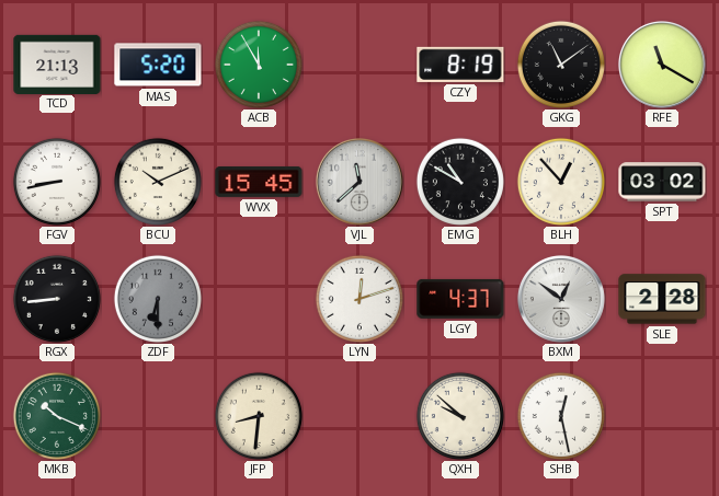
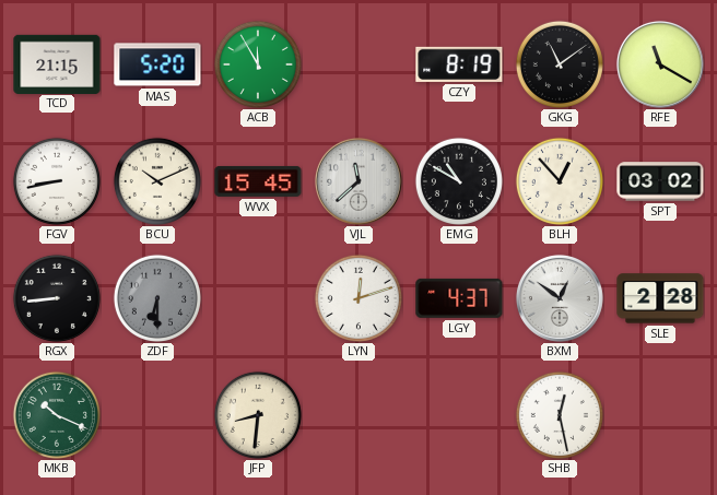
TCD: 21:13 -> 21:15 (57, 63)
QXH: 9:52 -> none (460, 416)
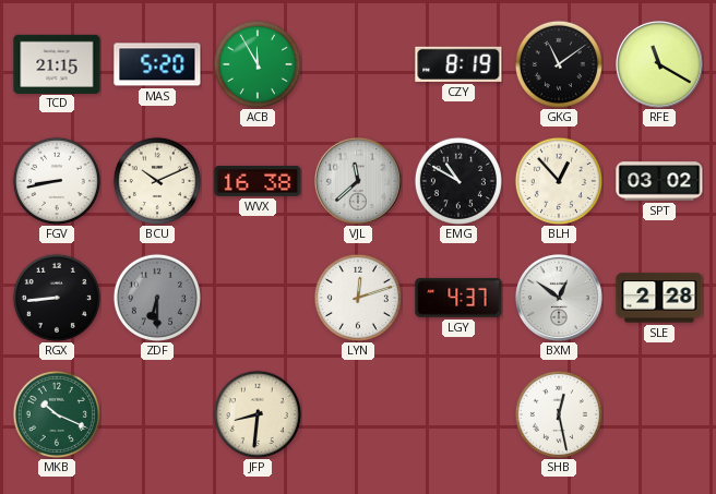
WVX: 15:45 -> 16:38 (258, 181)
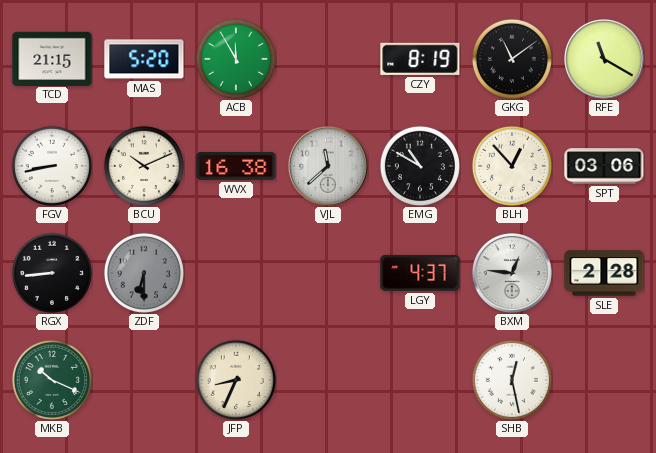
SPT: 03:02 -> 03:06 (604, 166)
LYN: 12:12 -> none (358, 298)
BXM: 12:51 -> 12:46 (512, 273)
JFP: 8:31 -> 8:34 (236, 380)
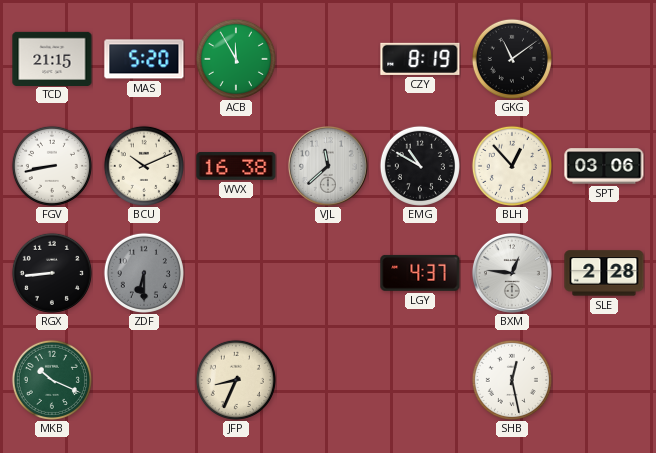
RFE: 11:20 -> none (604, 59)
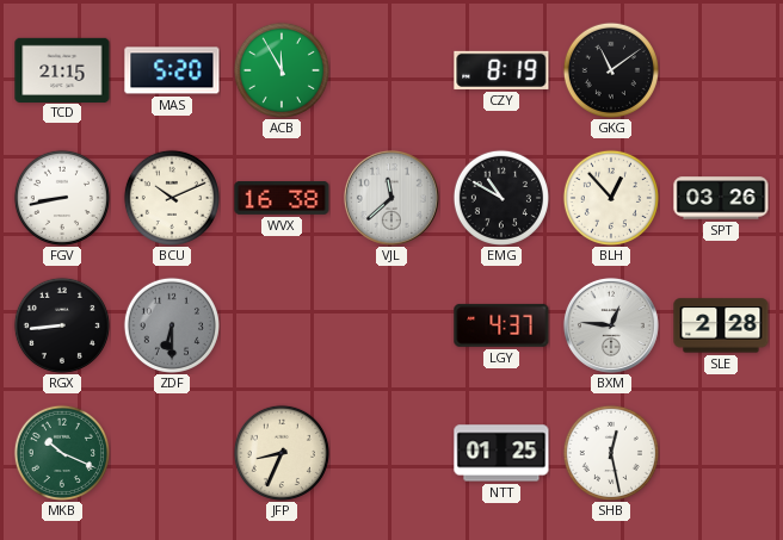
SPT: 03:06 -> 03:26 (721, 198)
NTT: none -> 01:25 (501, 453)
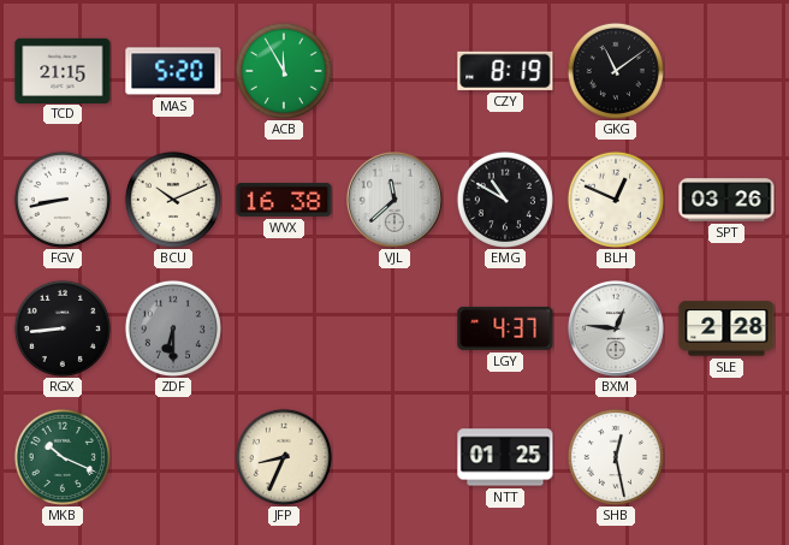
BLH: 12:53 -> 12:49 (616, 200)
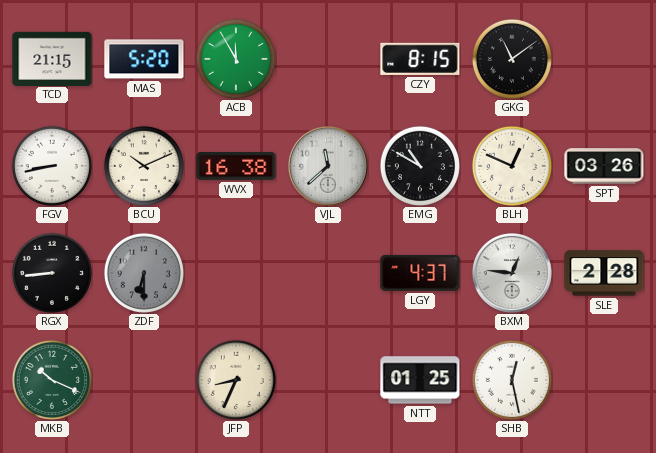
CZY: 8:19 -> 8:15 (420, 59)
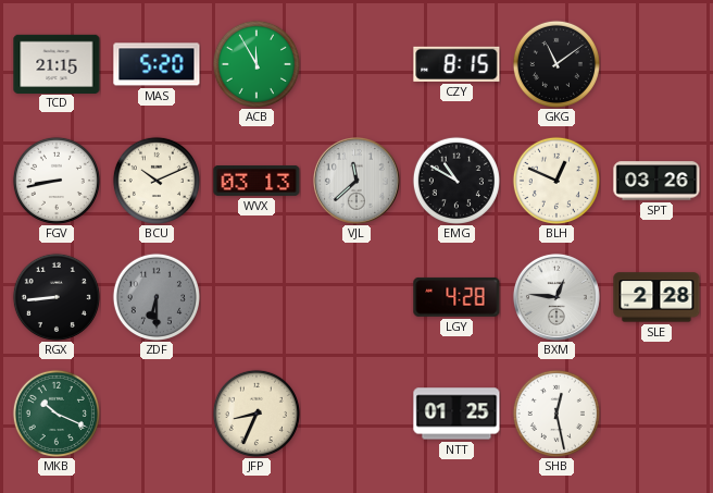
WVX: 16:38 -> 03:13 (257, 181)
LGY: 4:37 -> 4:28 (456, 297)
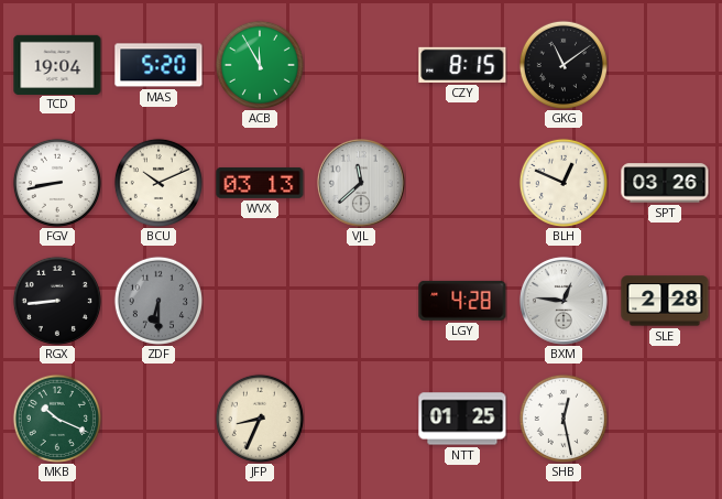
TCD: 21:15 -> 19:04 (57, 64)
EMG: 10:50 -> none (456, 181)
